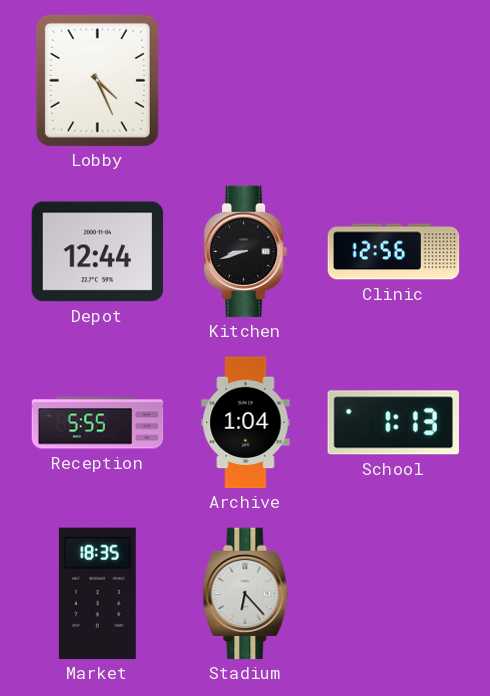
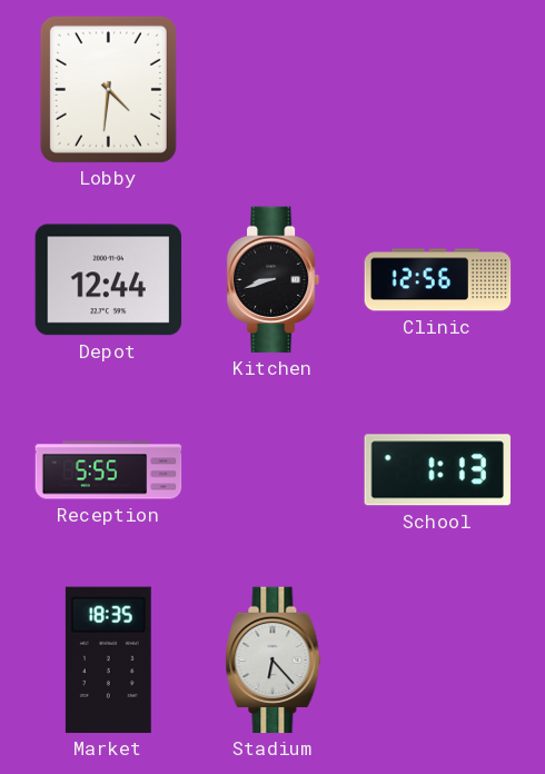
Lobby: 4:26 -> 4:31 (108, 89)
Archive: 1:04 -> none (246, 423)
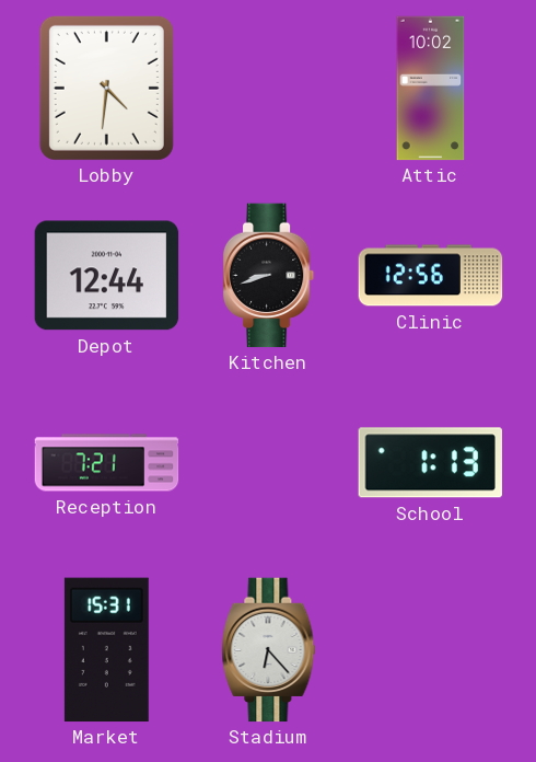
Attic: none -> 10:02 (431, 89)
Reception: 5:55 -> 7:21 (107, 463)
Market: 18:35 -> 15:31 (106, 650)
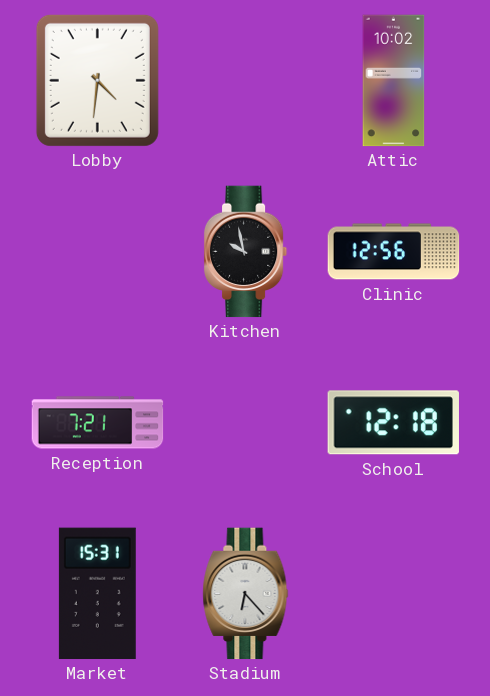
Depot: 12:44 -> none (107, 276)
Kitchen: 8:42 -> 9:58 (246, 252)
School: 1:13 -> 12:18 (393, 423)
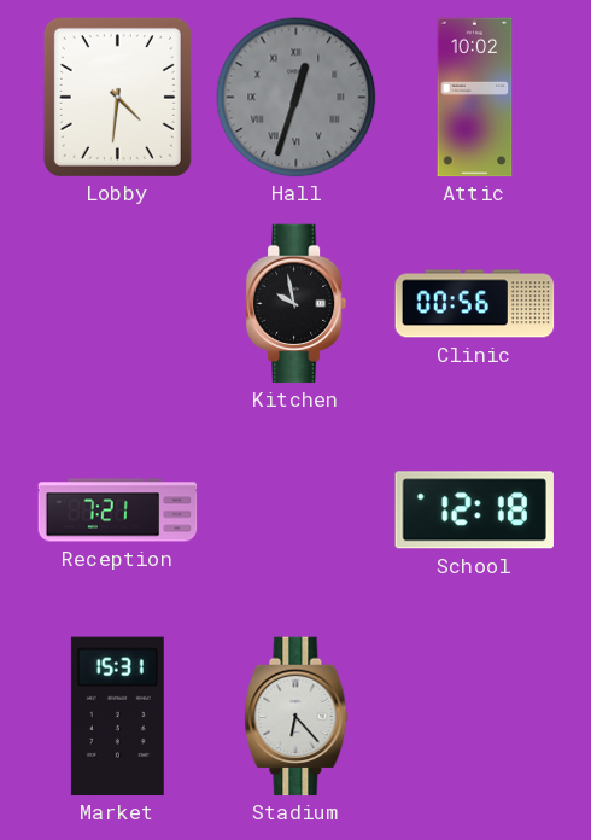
Hall: none -> 12:33 (297, 98)
Clinic: 12:56 -> 00:56 (475, 304)
